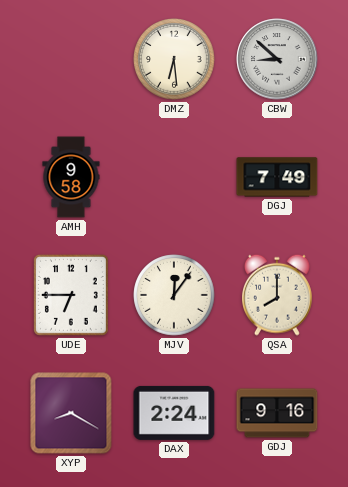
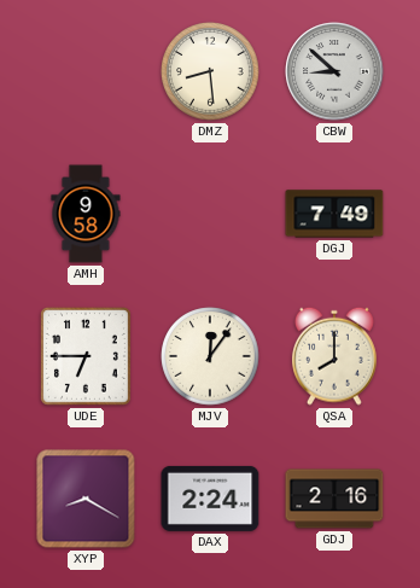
DMZ: 6:29 -> 8:29 (210, 71)
GDJ: 9:16 -> 2:16 (334, 499)
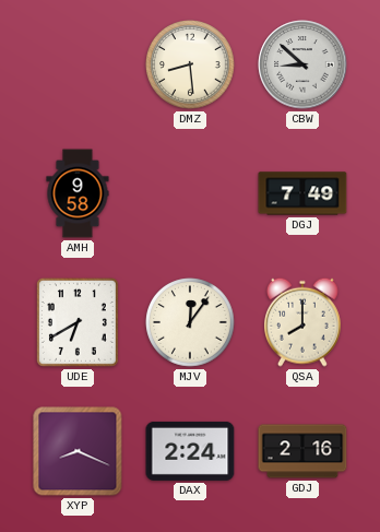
UDE: 6:45 -> 6:40 (78, 322)
XYP: 8:20 -> 8:19 (78, 451)
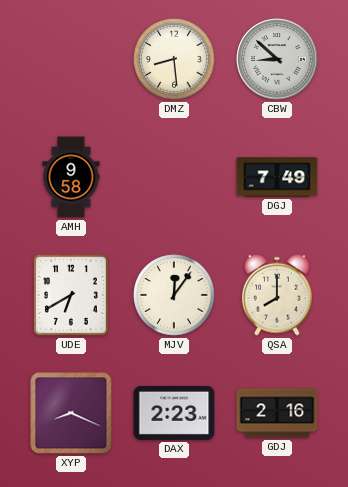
DAX: 2:24 -> 2:23 (174, 413)
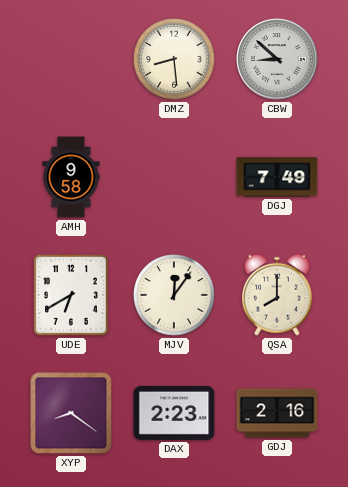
XYP: 8:19 -> 8:21 (71, 413)
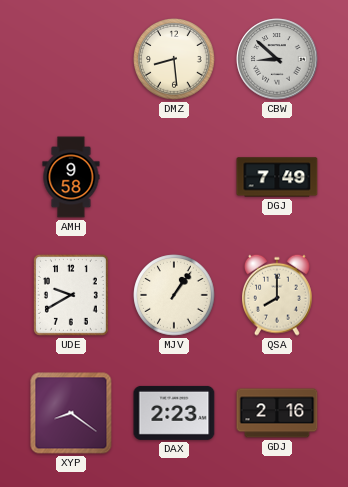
UDE: 6:40 -> 9:40 (71, 295)
MJV: 12:06 -> 1:06 (174, 295)
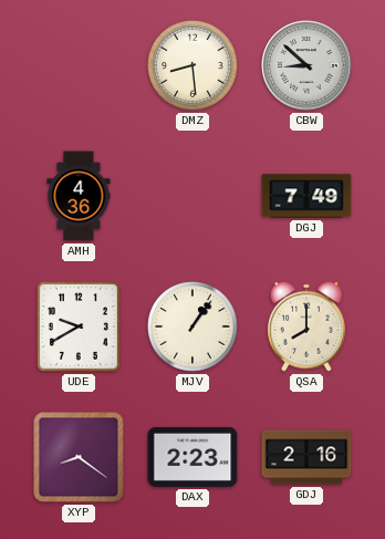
AMH: 9:58 -> 4:36 (79, 196)
